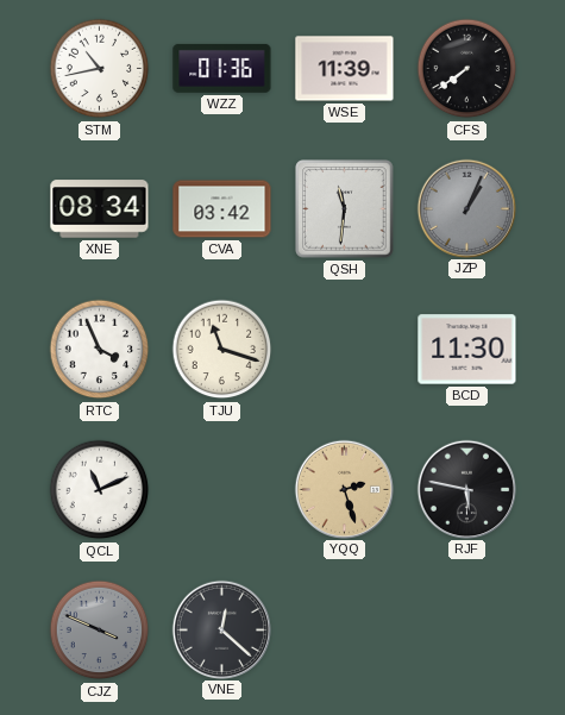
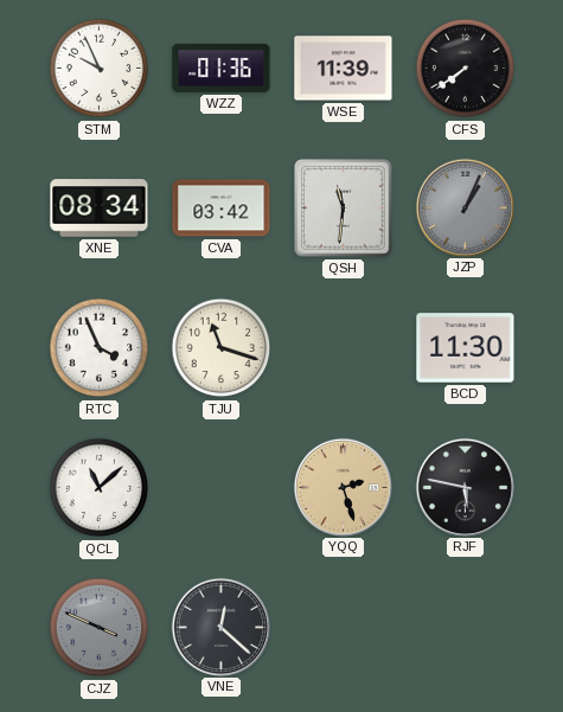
STM: 10:43 -> 9:56 (100, 69)
QCL: 11:11 -> 11:08 (100, 488)
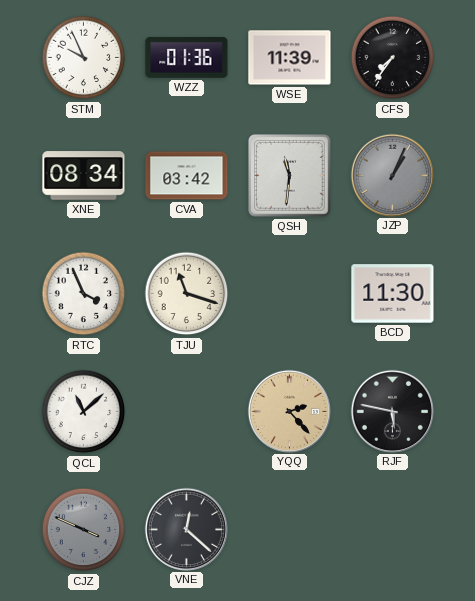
CFS: 7:39 -> 7:36 (393, 58)
YQQ: 2:27 -> 2:23 (289, 411)
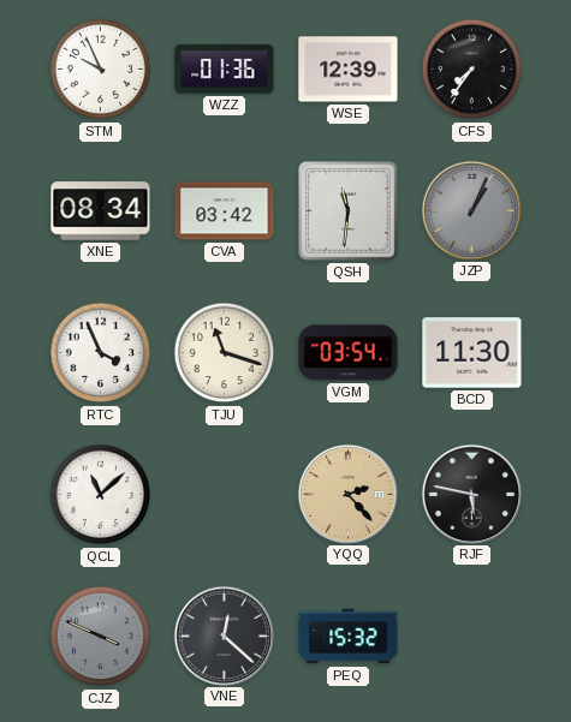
WSE: 11:39 -> 12:39 (349, 70)
VGM: none -> 03:54 (349, 353)
PEQ: none -> 15:32 (349, 637)
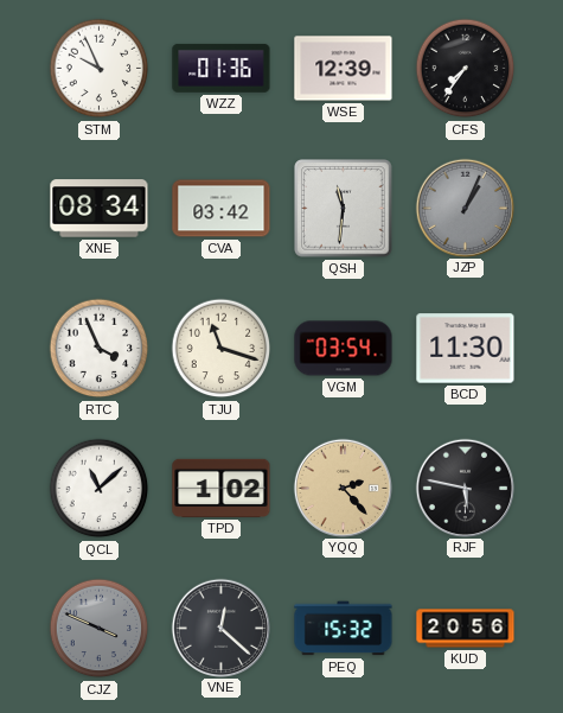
TPD: none -> 1:02 (222, 488)
KUD: none -> 20:56 (466, 629)
